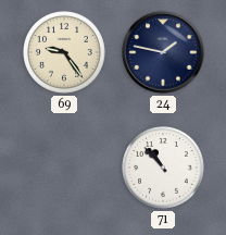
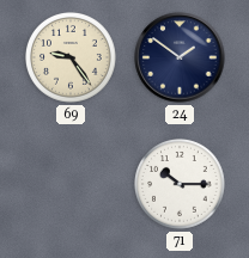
24: 1:47 -> 1:51 (180, 57)
71: 10:53 -> 10:15 (181, 185)
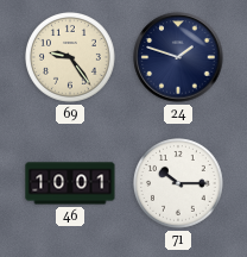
24: 1:51 -> 1:48 (178, 57)
46: none -> 10:01 (70, 183)
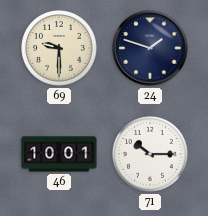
69: 9:24 -> 9:30 (60, 49)
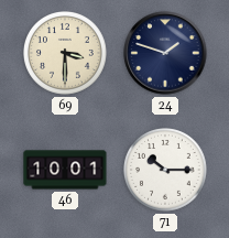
69: 9:30 -> 3:30 (66, 54)
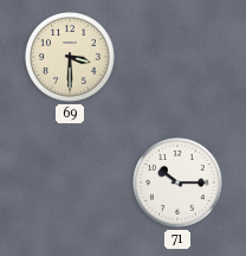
24: 1:48 -> none (165, 53)
46: 10:01 -> none (65, 170)
